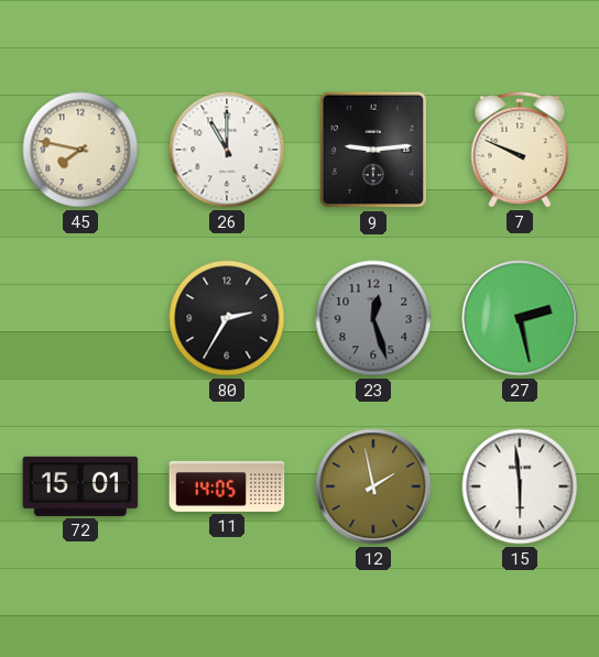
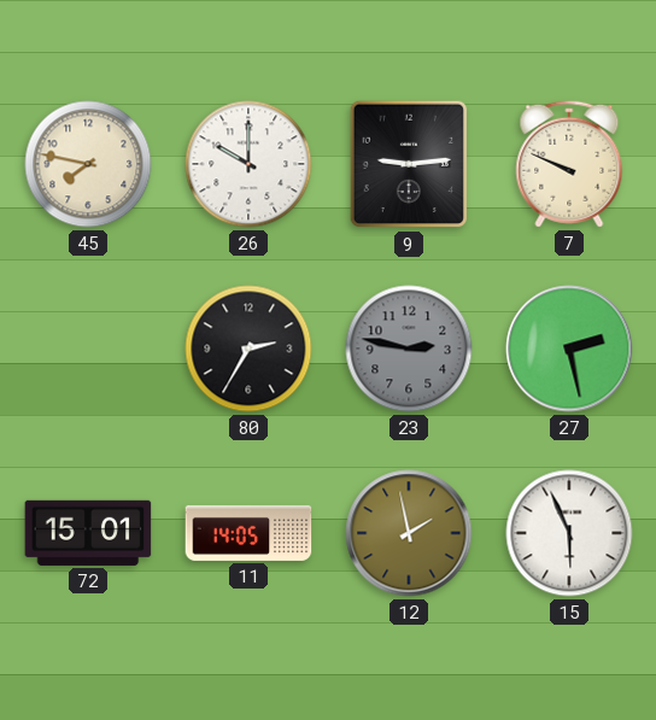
26: 11:00 -> 10:00 (248, 164)
23: 12:27 -> 2:47 (409, 349)
15: 5:59 -> 5:56 (569, 533)
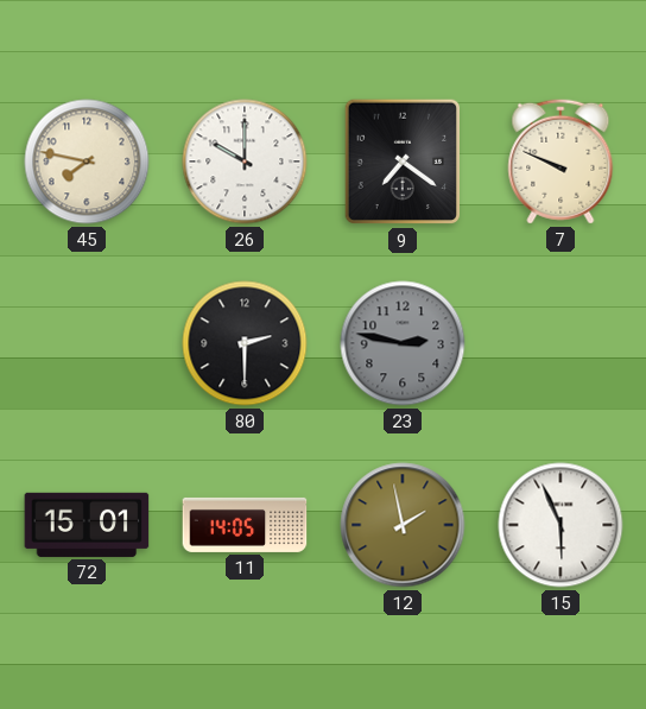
9: 9:14 -> 7:21 (403, 162)
80: 2:35 -> 2:30 (245, 343)
27: 2:28 -> none (569, 349)
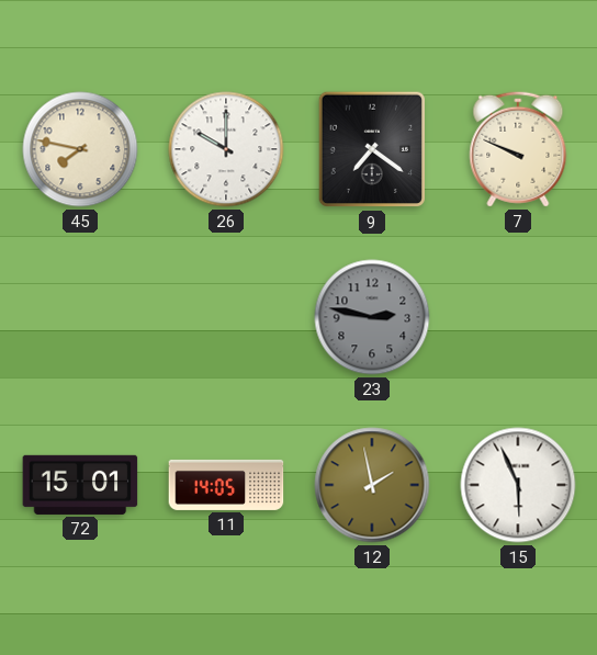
80: 2:30 -> none (245, 343)
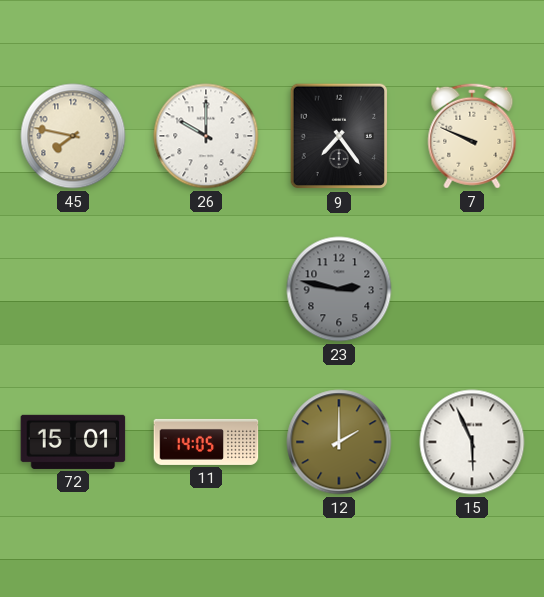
9: 7:21 -> 7:24 (339, 136)
12: 1:58 -> 2:00 (339, 442)
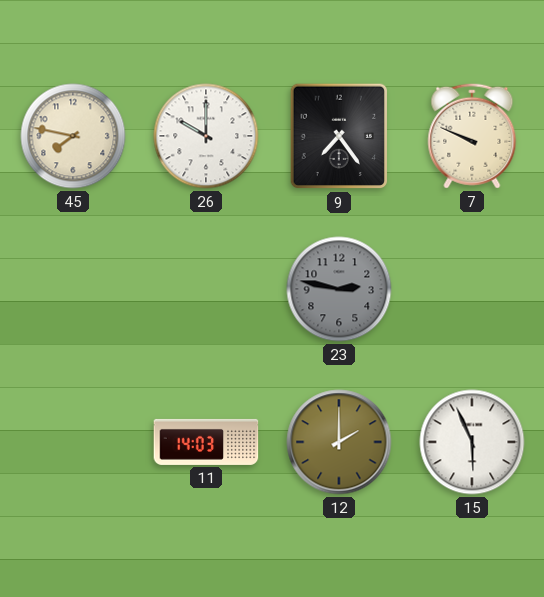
72: 15:01 -> none (73, 442)
11: 14:05 -> 14:03 (206, 442)
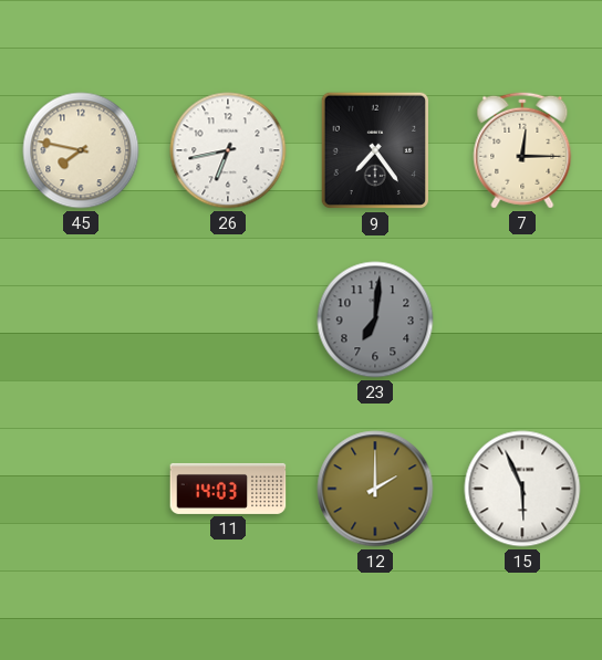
26: 10:00 -> 6:43 (228, 150)
7: 9:49 -> 12:15 (522, 150)
23: 2:47 -> 7:01 (375, 319)
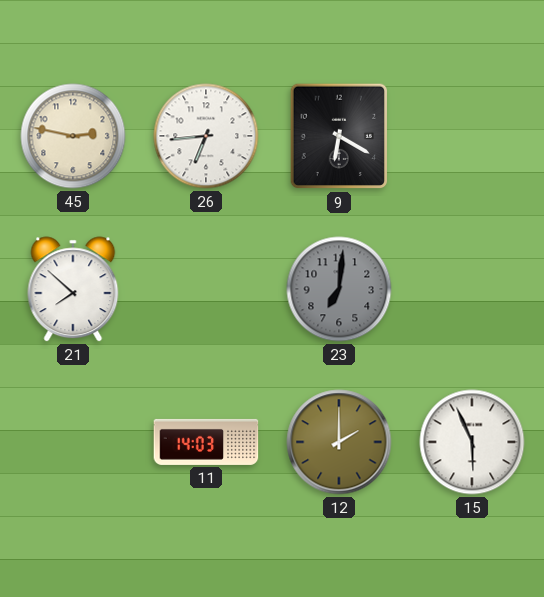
45: 7:47 -> 2:47 (73, 136)
26: 6:43 -> 6:44 (206, 136)
9: 7:24 -> 6:20 (339, 136)
7: 12:15 -> none (522, 150)
21: none -> 7:52 (73, 289)
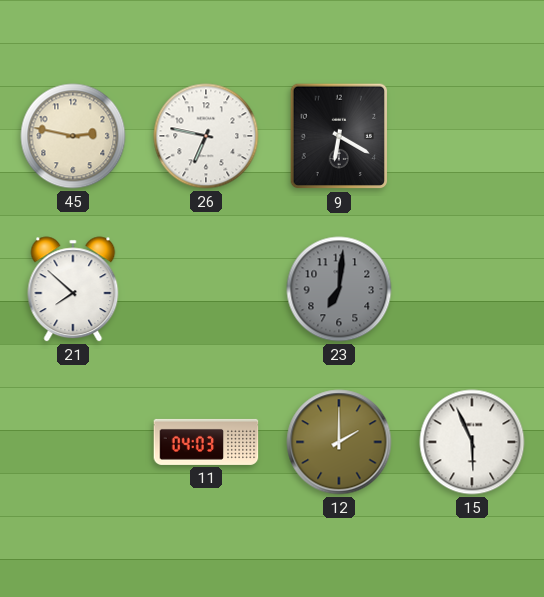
26: 6:44 -> 6:47 (206, 136)
11: 14:03 -> 04:03 (206, 442)
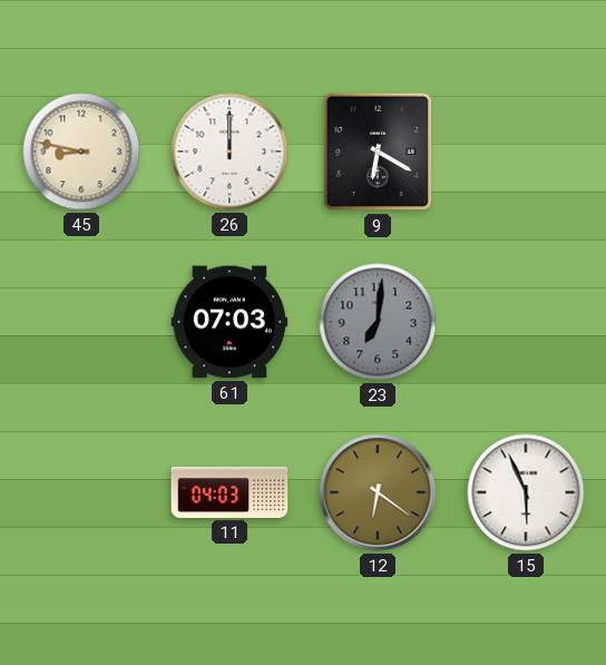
45: 2:47 -> 8:47 (81, 151)
26: 6:47 -> 12:00 (229, 151)
21: 7:52 -> none (73, 289)
61: none -> 07:03 (229, 322)
12: 2:00 -> 6:21 (378, 492)
